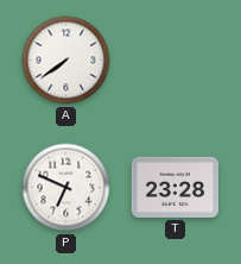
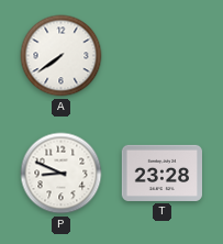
P: 6:49 -> 8:49 (62, 174)
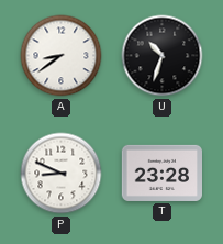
A: 7:39 -> 8:39 (62, 56)
U: none -> 10:33 (163, 56)
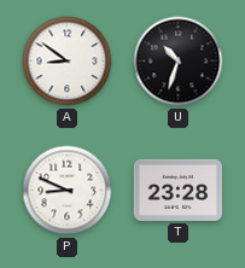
A: 8:39 -> 8:51 (68, 62)
